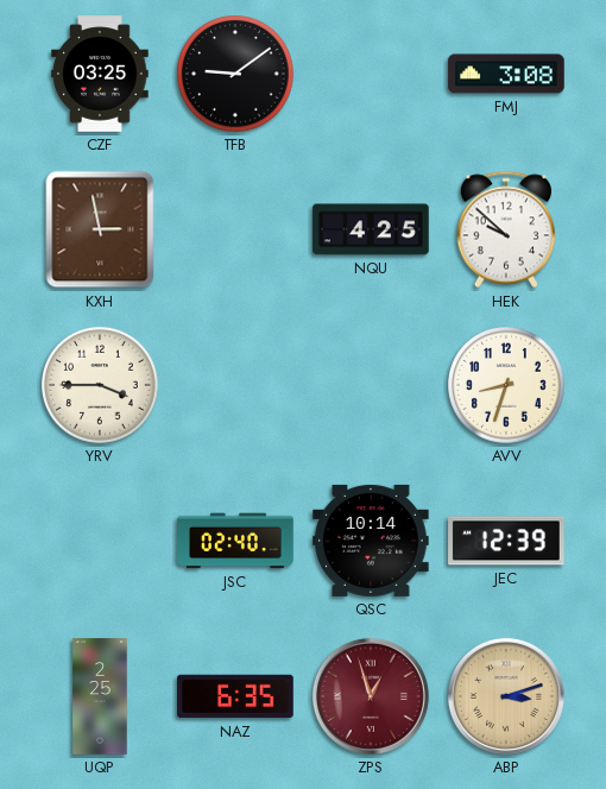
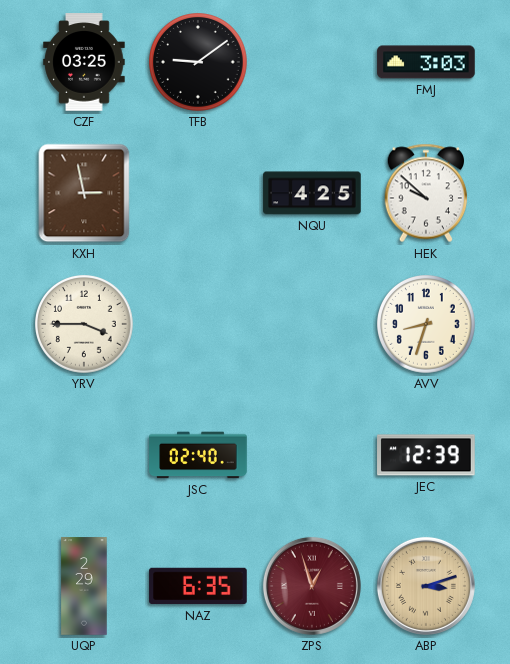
FMJ: 3:08 -> 3:03 (426, 62)
QSC: 10:14 -> none (371, 541)
UQP: 2:25 -> 2:29 (84, 586)
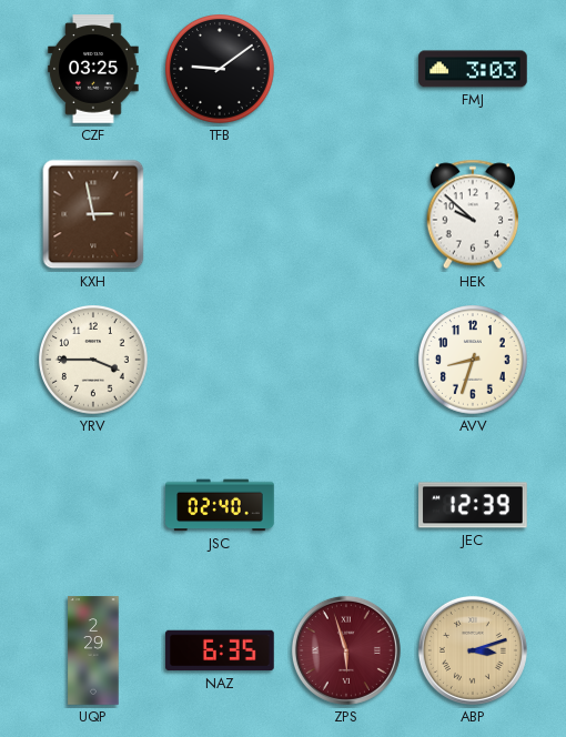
NQU: 4:25 -> none (312, 193)
ZPS: 12:57 -> 5:57 (346, 650)
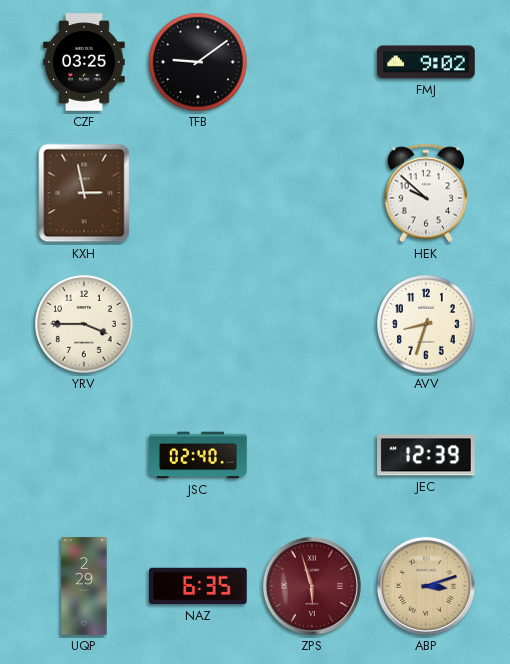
FMJ: 3:03 -> 9:02 (426, 62)
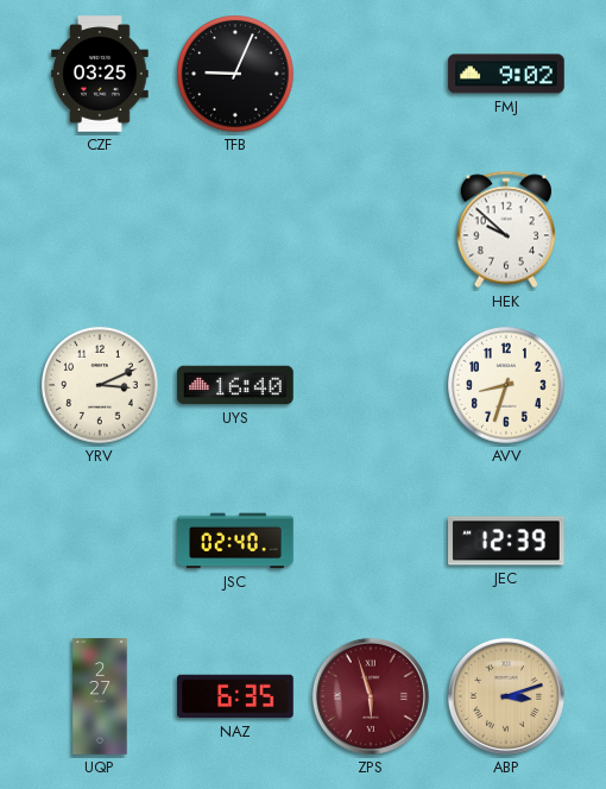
TFB: 9:09 -> 9:04 (236, 75)
KXH: 2:58 -> none (84, 193)
YRV: 3:45 -> 3:11 (101, 386)
UYS: none -> 16:40 (235, 385)
UQP: 2:29 -> 2:27 (100, 696)
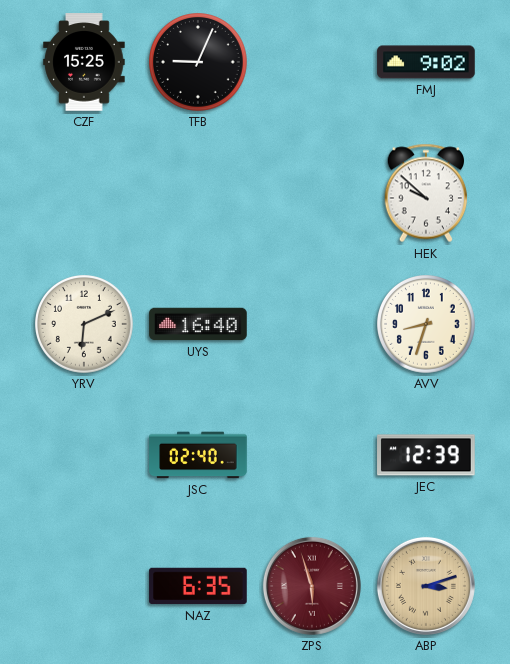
CZF: 03:25 -> 15:25 (84, 62)
YRV: 3:11 -> 6:11 (85, 325)
UQP: 2:27 -> none (100, 696)
